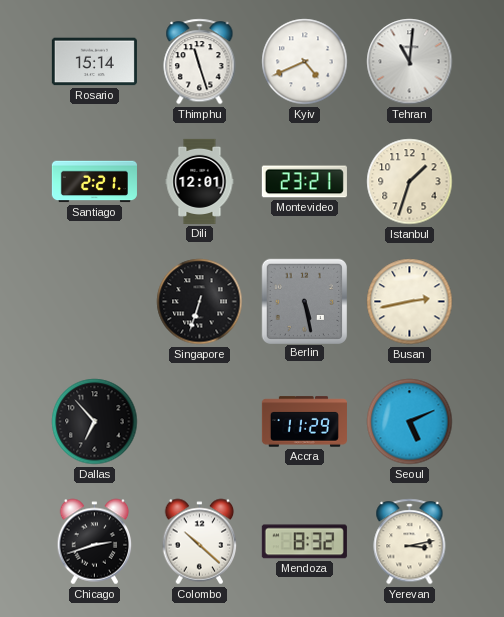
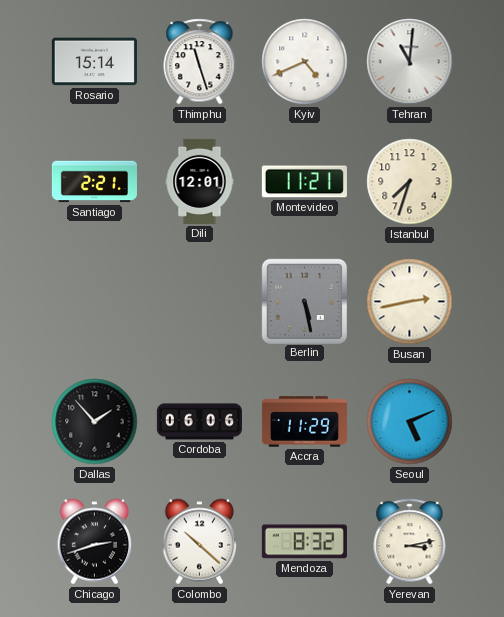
Montevideo: 23:21 -> 11:21 (304, 182)
Istanbul: 1:33 -> 7:33 (410, 182)
Singapore: 6:33 -> none (200, 302)
Dallas: 6:53 -> 1:53 (95, 422)
Cordoba: none -> 06:06 (199, 422)
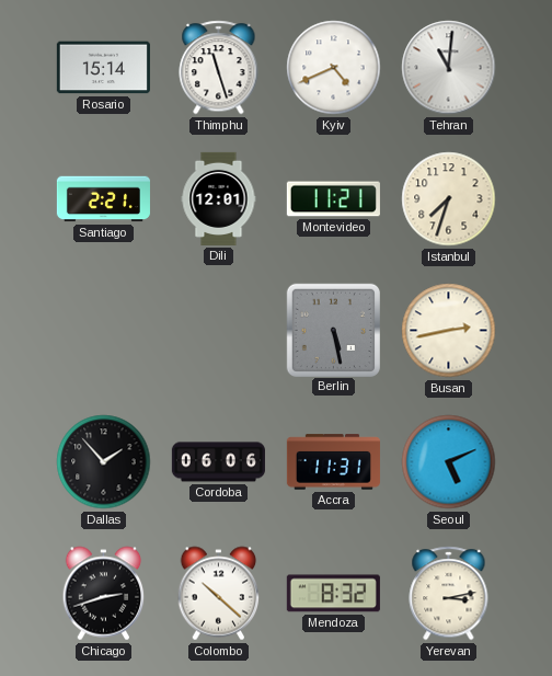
Accra: 11:29 -> 11:31 (333, 462)
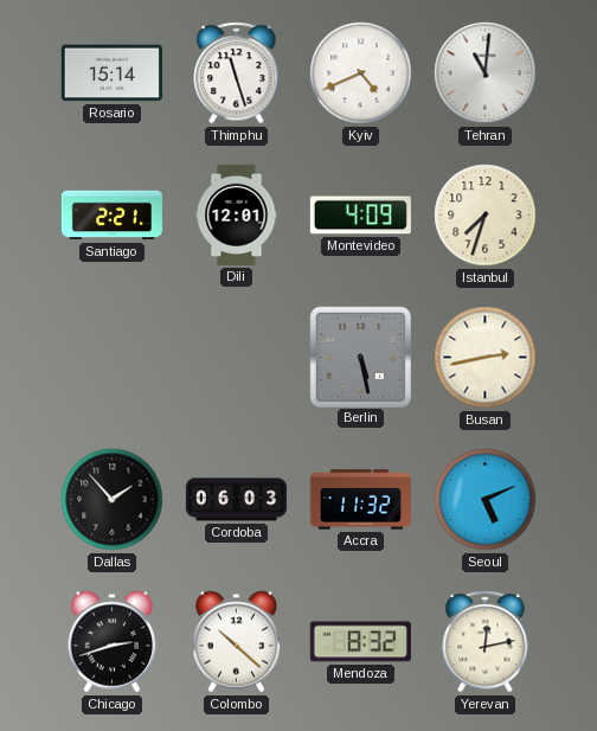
Montevideo: 11:21 -> 4:09 (360, 216)
Cordoba: 06:06 -> 06:03 (236, 500)
Accra: 11:31 -> 11:32 (360, 500)
Yerevan: 3:13 -> 12:13 (486, 642)
